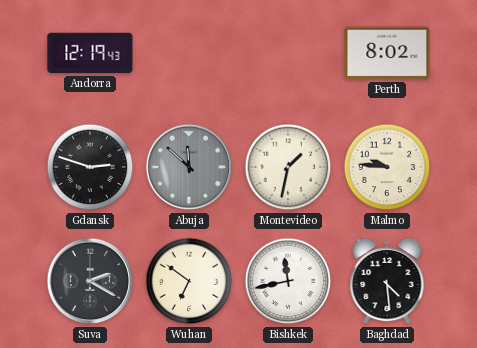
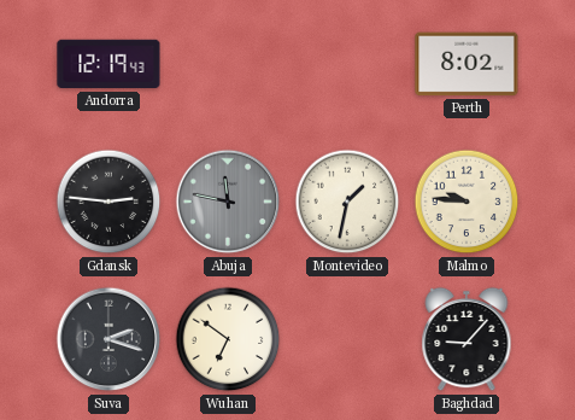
Gdansk: 2:48 -> 2:46 (108, 202)
Abuja: 11:52 -> 11:47 (228, 202)
Suva: 2:20 -> 2:18 (108, 339)
Bishkek: 11:43 -> none (288, 281)
Baghdad: 4:29 -> 9:07 (467, 339)
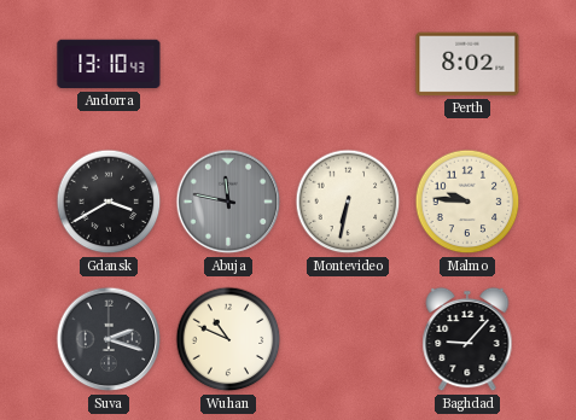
Andorra: 12:19 -> 13:10 (109, 64)
Gdansk: 2:46 -> 3:40 (109, 202)
Montevideo: 1:32 -> 6:32 (348, 202)
Wuhan: 6:51 -> 10:49 (228, 339)
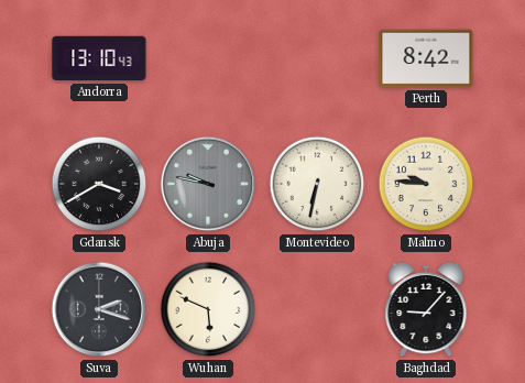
Perth: 8:02 -> 8:42 (426, 58)
Abuja: 11:47 -> 9:47 (208, 184)
Wuhan: 10:49 -> 5:49 (208, 309)
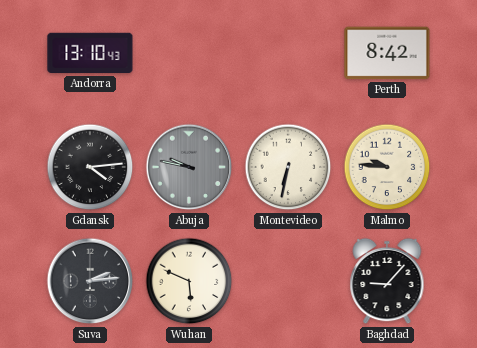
Gdansk: 3:40 -> 4:14 (90, 167)
Suva: 2:18 -> 2:14 (90, 281)
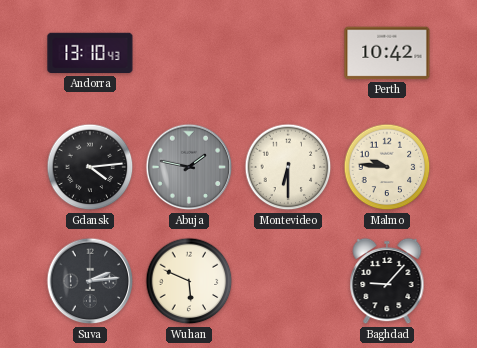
Perth: 8:42 -> 10:42 (387, 53)
Abuja: 9:47 -> 1:47 (189, 167)
Montevideo: 6:32 -> 6:30 (288, 167)
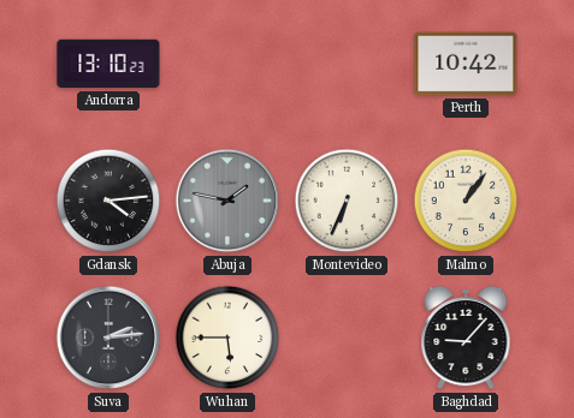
Andorra: 13:10:43 -> 13:10:23 (108, 64)
Montevideo: 6:30 -> 6:34 (347, 201)
Malmo: 9:46 -> 1:06 (466, 201)
Wuhan: 5:49 -> 5:45 (227, 338)
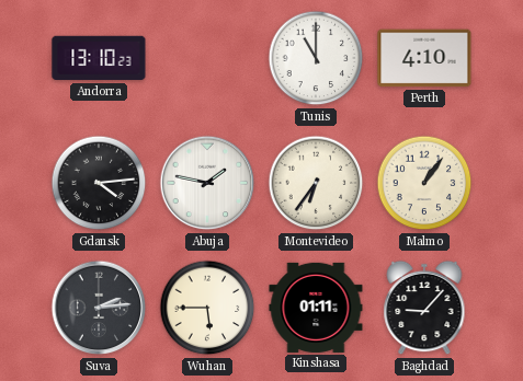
Tunis: none -> 11:00 (316, 58)
Perth: 10:42 -> 4:10 (424, 58)
Abuja dial: grey -> white (207, 183)
Montevideo: 6:34 -> 6:36 (316, 183)
Kinshasa: none -> 01:11 (316, 308)
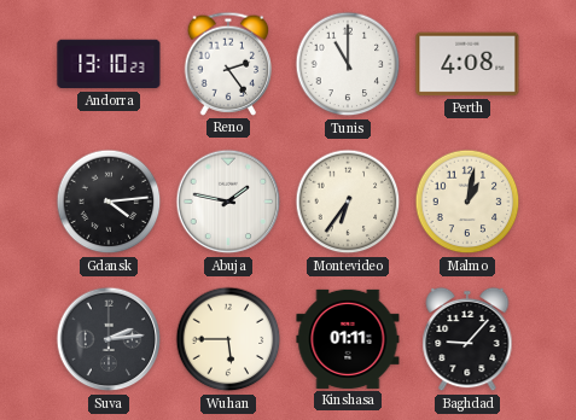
Reno: none -> 2:24 (228, 64)
Perth: 4:10 -> 4:08 (467, 64)
Malmo: 1:06 -> 1:02 (467, 202)
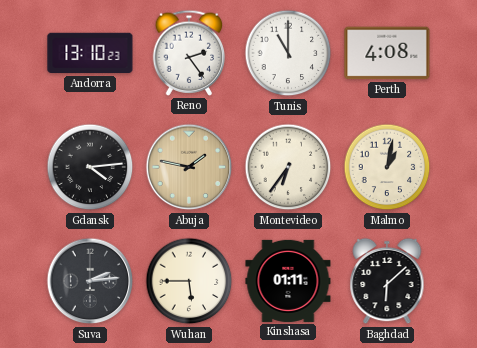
Abuja dial: white -> champagne (189, 167)
Baghdad: 9:07 -> 6:08 (387, 281)
